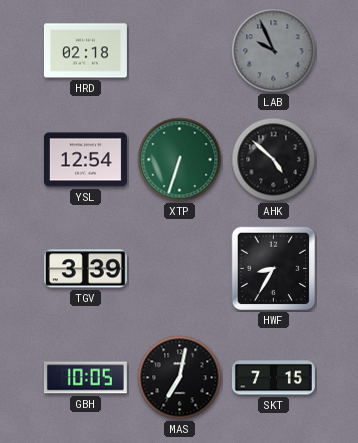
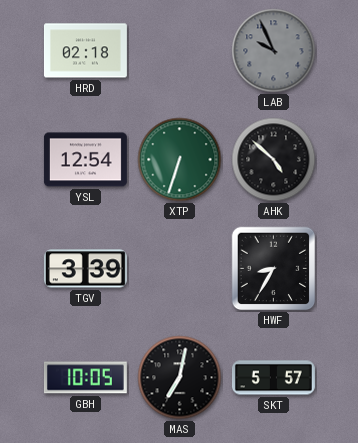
SKT: 7:15 -> 5:57 (273, 378)
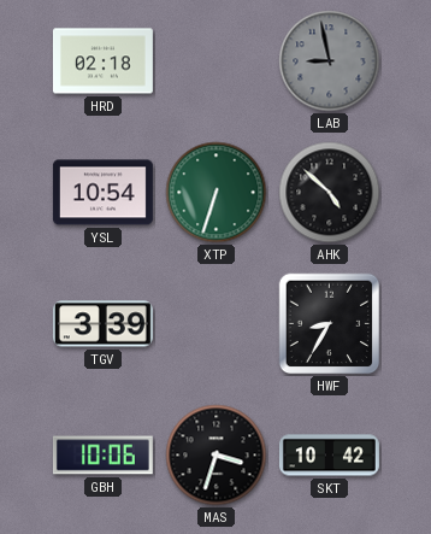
LAB: 9:56 -> 8:58 (330, 61)
YSL: 12:54 -> 10:54 (102, 193)
GBH: 10:05 -> 10:06 (102, 456)
MAS: 7:02 -> 3:33 (217, 456)
SKT: 5:57 -> 10:42 (329, 456)
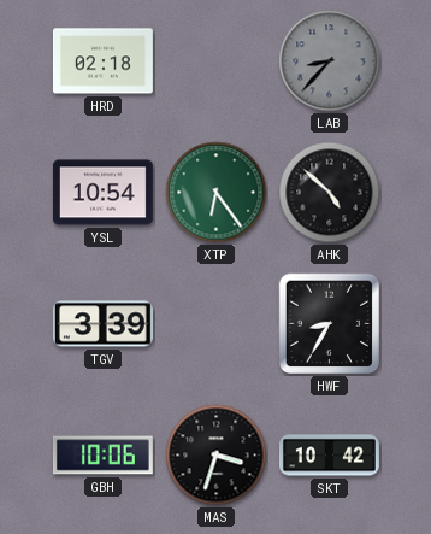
LAB: 8:58 -> 8:37 (330, 61)
XTP: 6:33 -> 6:24 (217, 193)
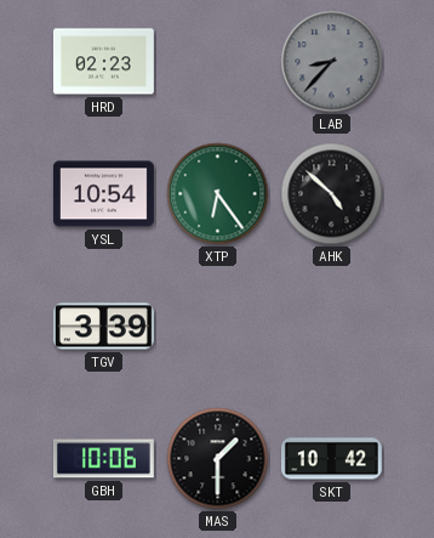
HRD: 02:18 -> 02:23 (103, 62)
HWF: 8:35 -> none (330, 324)
MAS: 3:33 -> 1:30 (218, 459)
